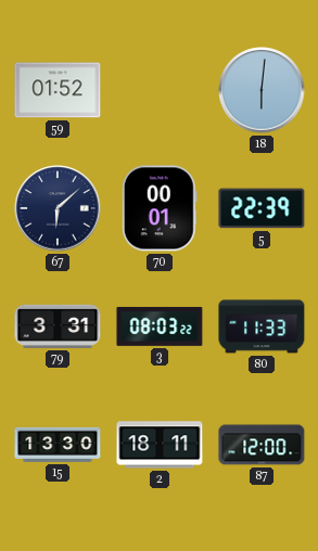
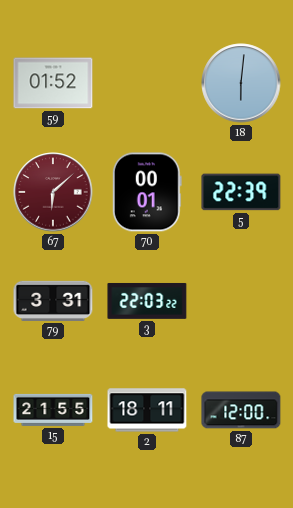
67 dial: navy -> burgundy (53, 192)
3: 08:03 -> 22:03 (147, 301)
80: 11:33 -> none (262, 326)
15: 13:30 -> 21:55 (53, 410)
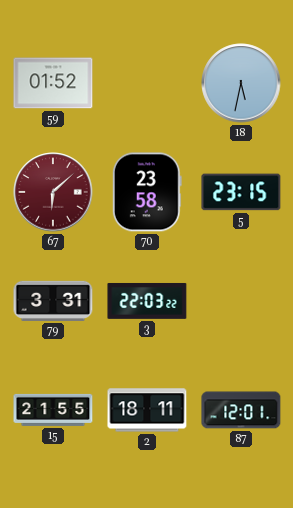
18: 6:01 -> 5:32 (241, 83)
70: 00:01 -> 23:58 (147, 192)
5: 22:39 -> 23:15 (241, 192)
87: 12:00 -> 12:01 (241, 410)
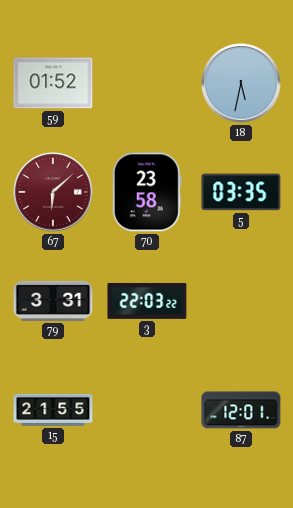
5: 23:15 -> 03:35 (241, 192)
2: 18:11 -> none (147, 410)
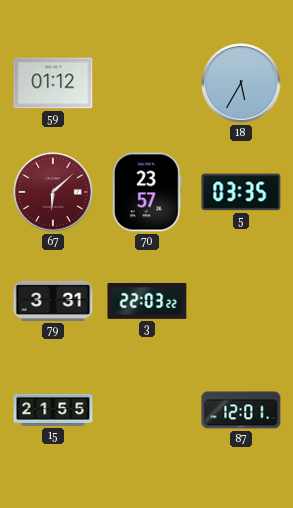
59: 01:52 -> 01:12 (53, 83)
18: 5:32 -> 5:35 (241, 83)
70: 23:58 -> 23:57 (147, 192)
